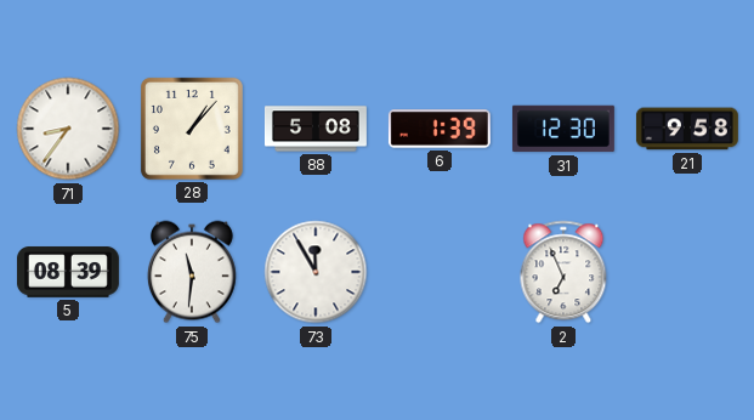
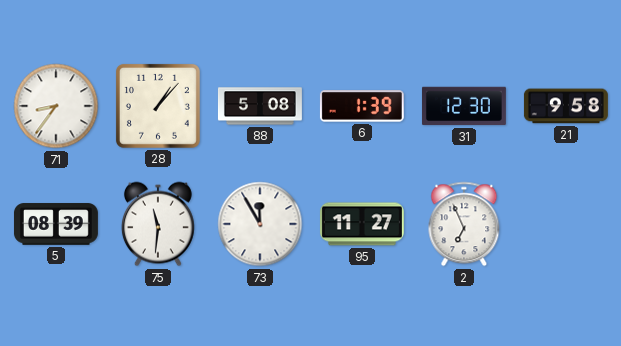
95: none -> 11:27 (362, 224)
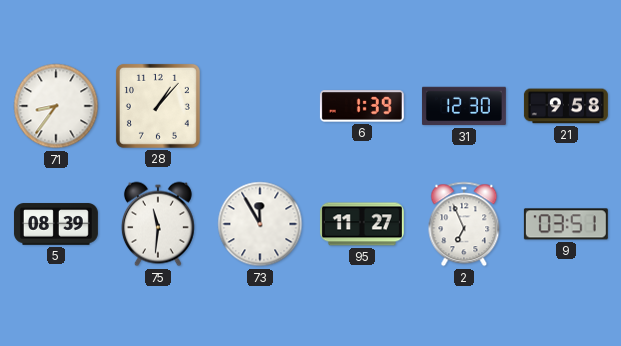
88: 5:08 -> none (260, 106)
9: none -> 03:51 (566, 224)
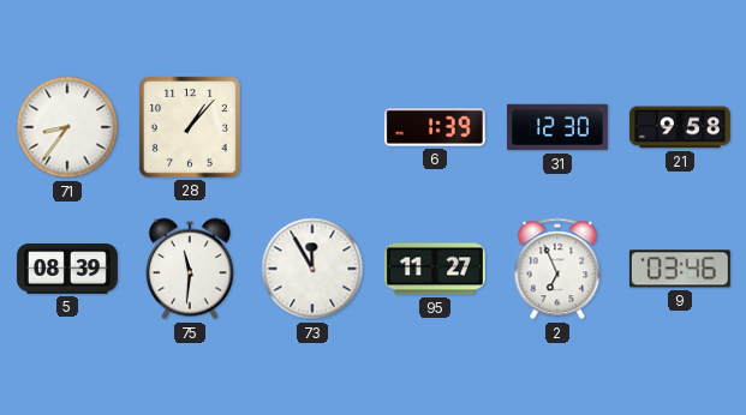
9: 03:51 -> 03:46 (680, 269)
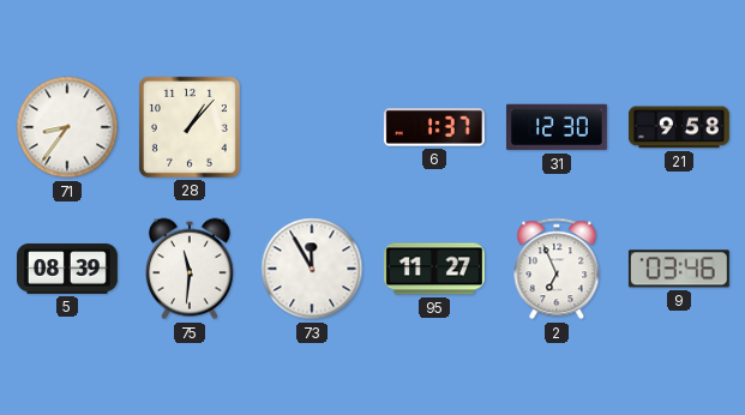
6: 1:39 -> 1:37 (434, 127)
